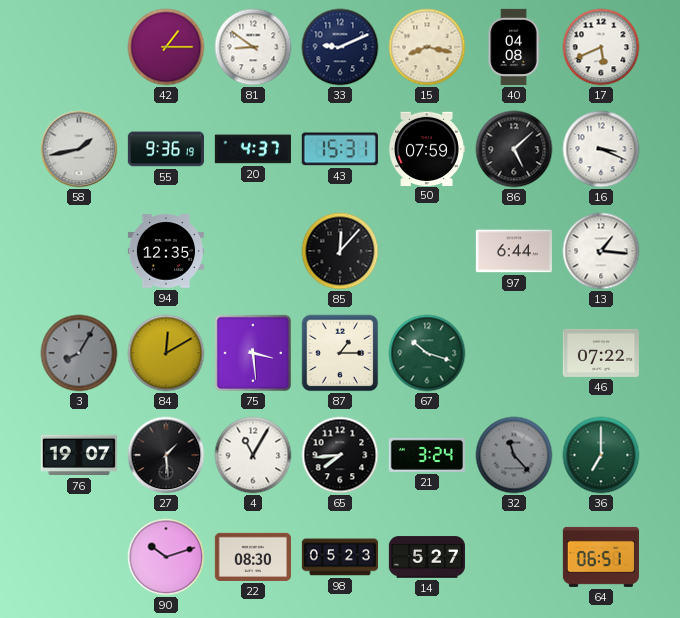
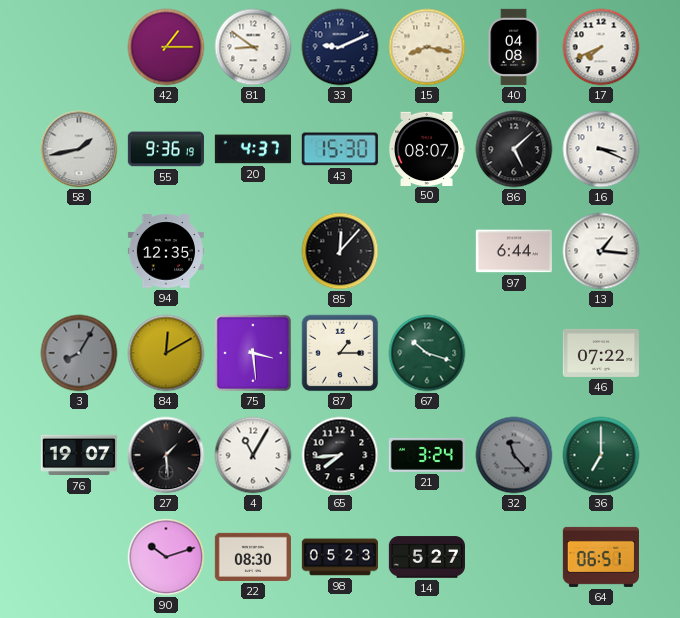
17: 5:41 -> 7:41 (601, 47)
43: 15:31 -> 15:30 (340, 149)
50: 07:59 -> 08:07 (426, 148)
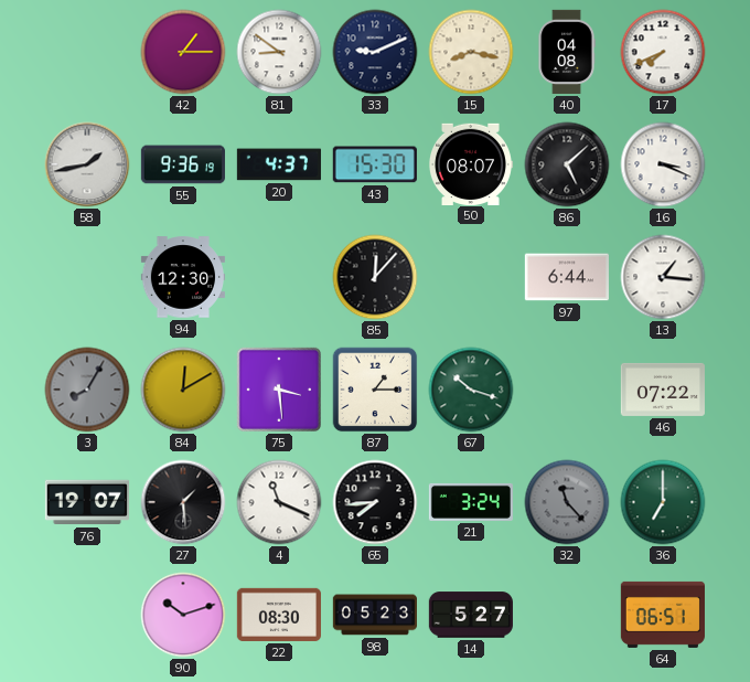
94: 12:35 -> 12:30 (183, 277)
4: 11:05 -> 11:19 (279, 502)
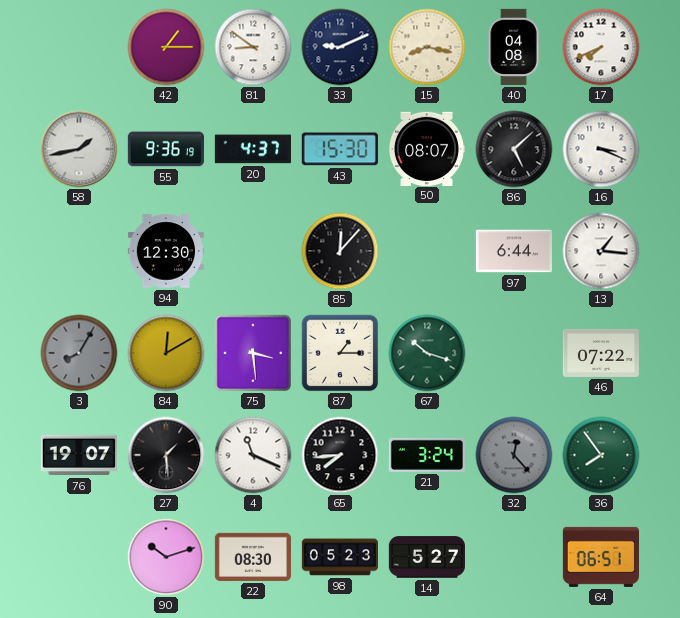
32: 11:23 -> 12:23 (514, 455)
36: 7:00 -> 7:54 (601, 455)
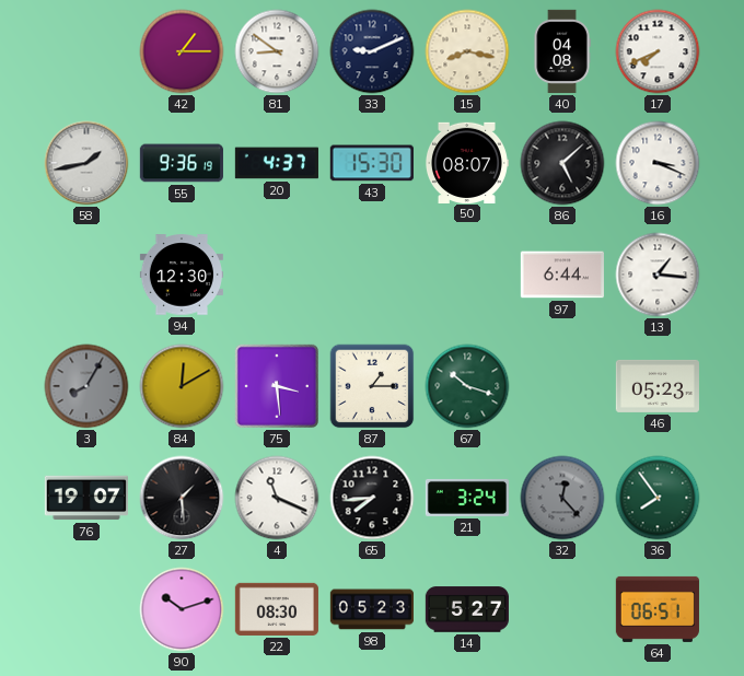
85: 12:07 -> none (340, 251)
46: 07:22 -> 05:23 (658, 386)
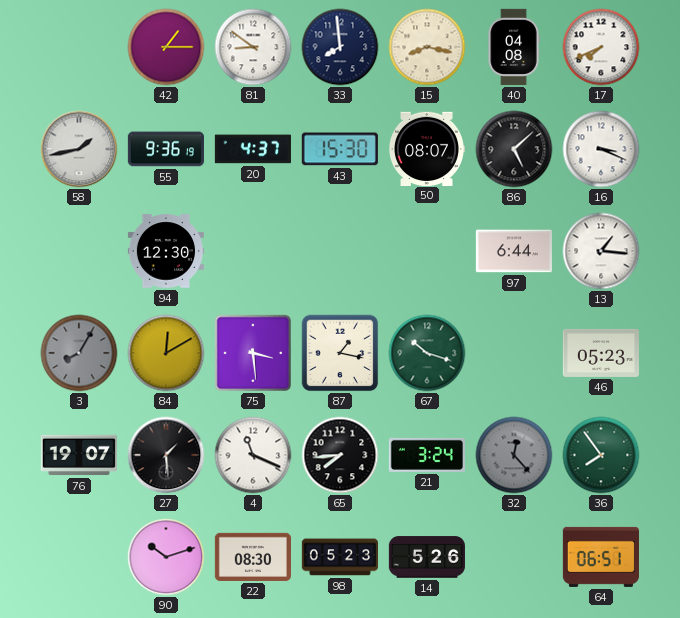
33: 9:11 -> 7:59 (340, 47)
87: 1:15 -> 1:17 (340, 353)
14: 5:27 -> 5:26 (427, 557)
